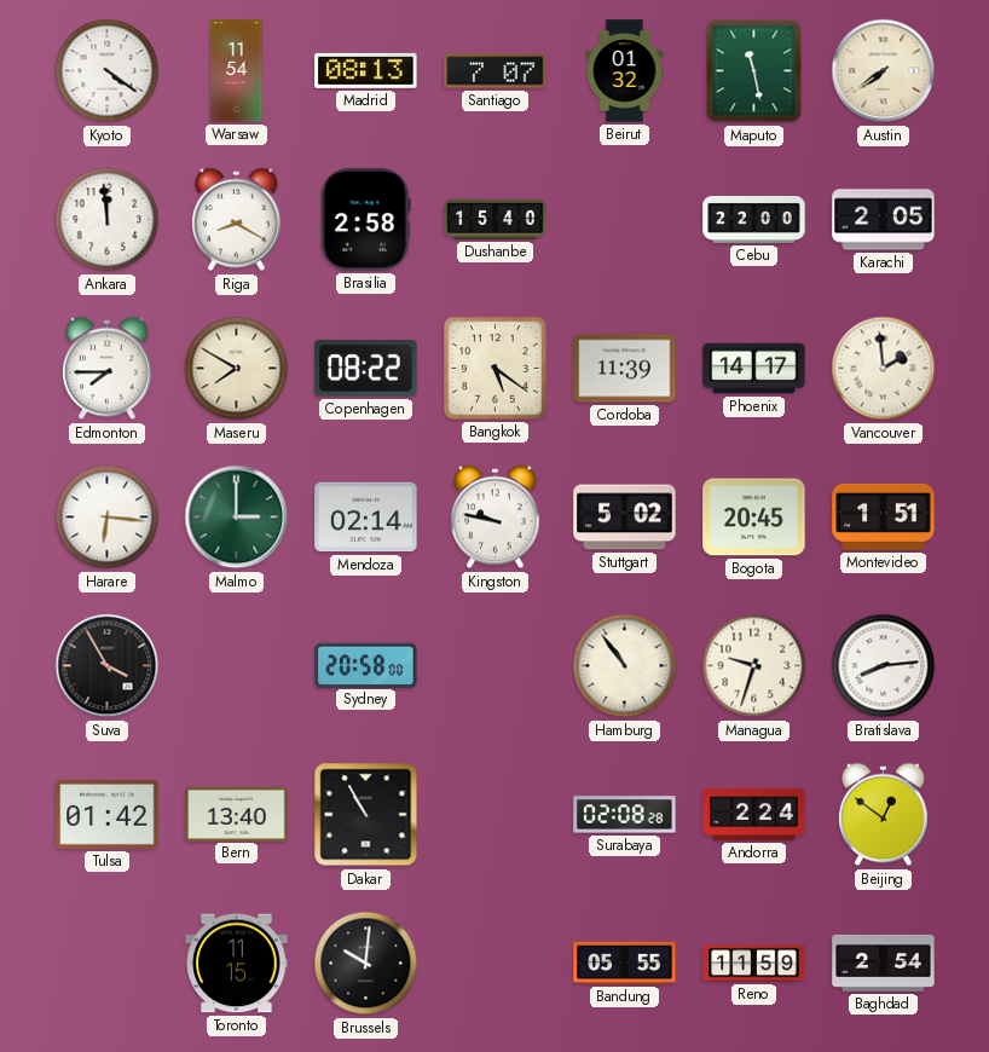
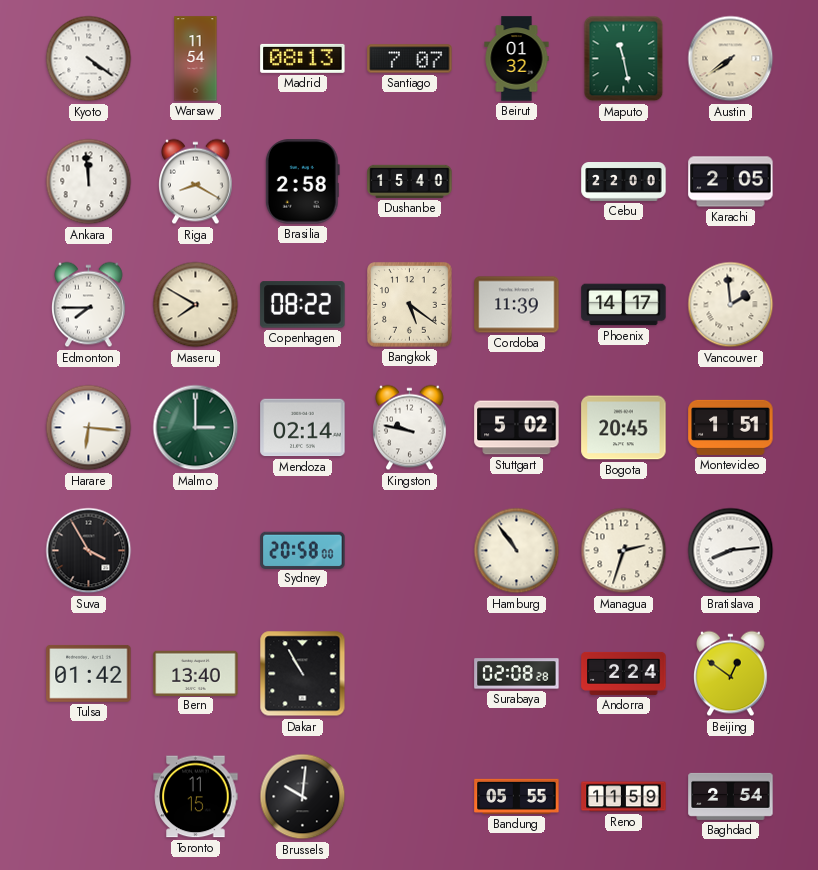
Managua: 9:33 -> 2:33 (624, 551)
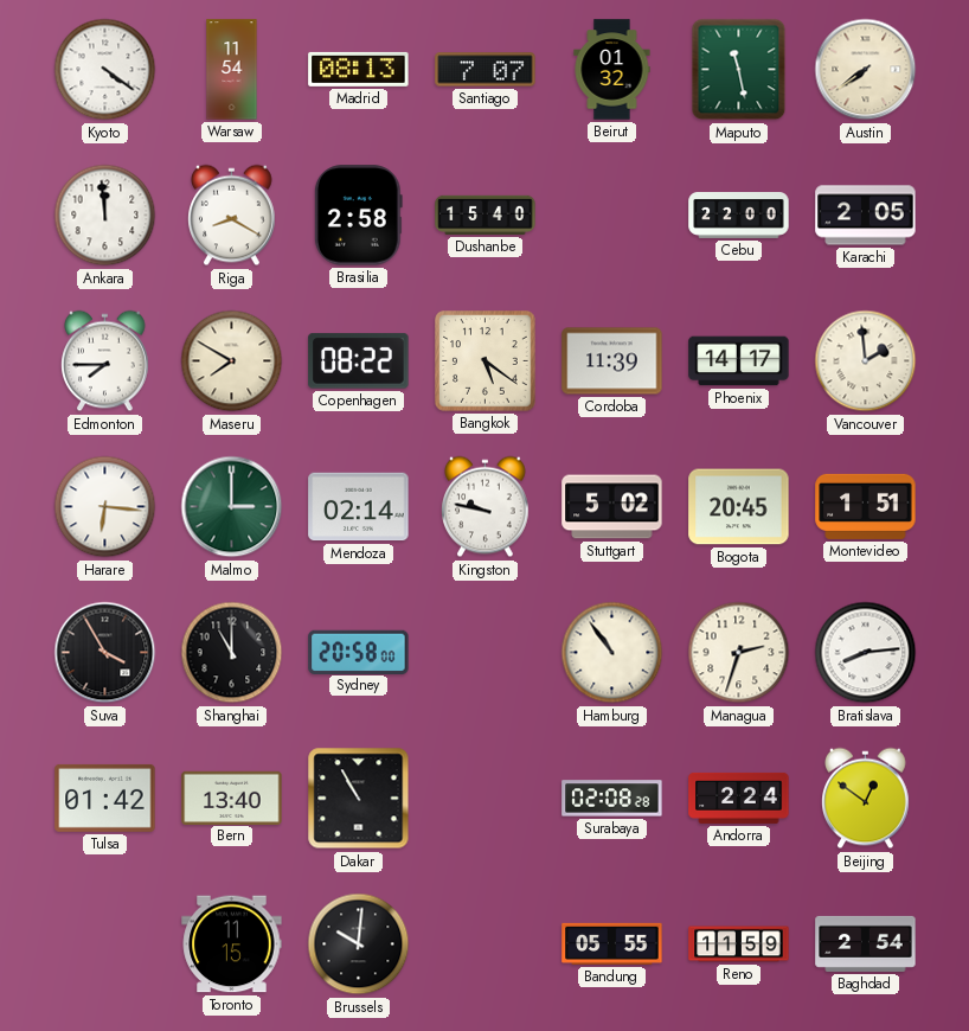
Shanghai: none -> 11:00 (232, 653)
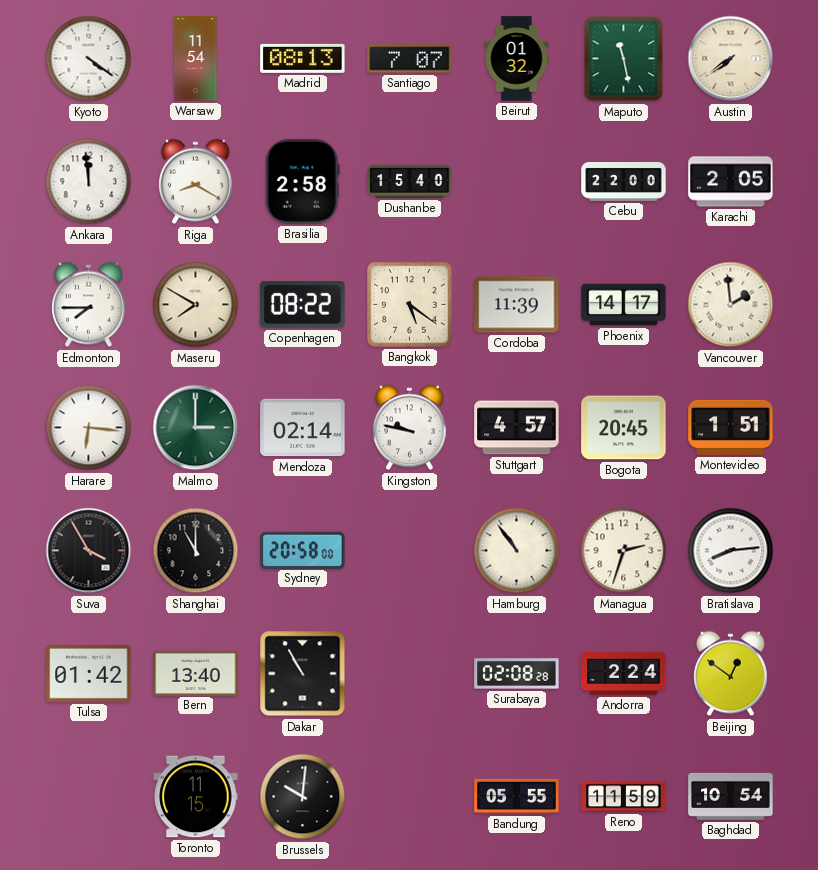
Stuttgart: 5:02 -> 4:57 (517, 428)
Baghdad: 2:54 -> 10:54 (731, 796)
